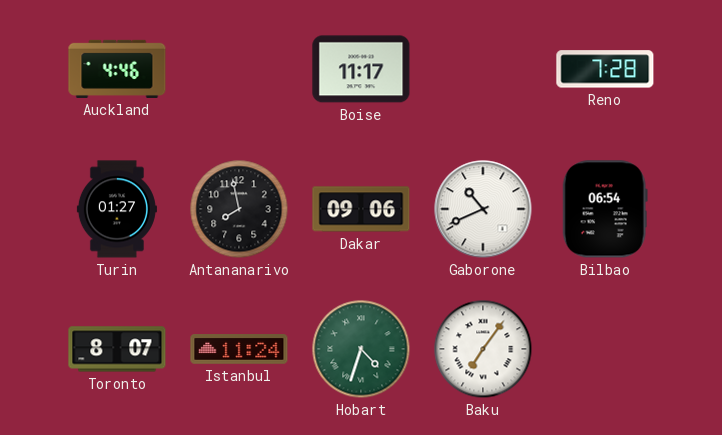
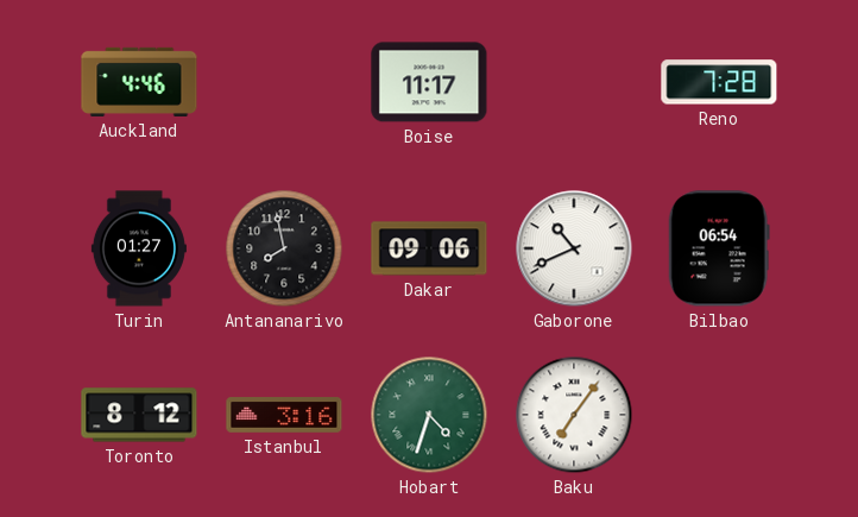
Toronto: 8:07 -> 8:12 (139, 415)
Istanbul: 11:24 -> 3:16 (284, 415)
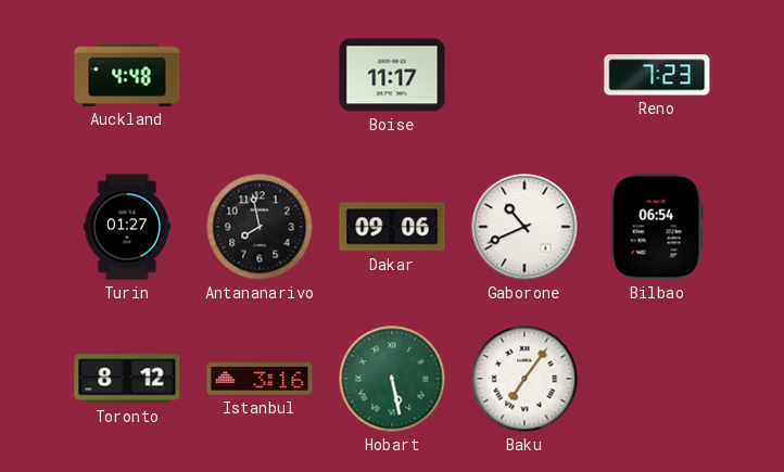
Auckland: 4:46 -> 4:48 (127, 75)
Reno: 7:28 -> 7:23 (657, 75)
Hobart: 4:33 -> 5:28 (392, 379)
